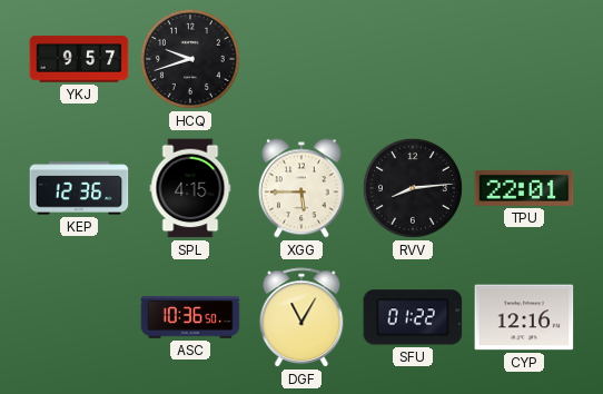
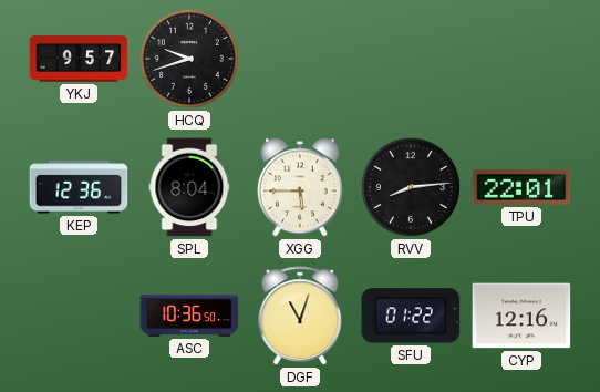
SPL: 4:15 -> 8:04 (189, 187)
DGF: 11:05 -> 11:03 (300, 317)
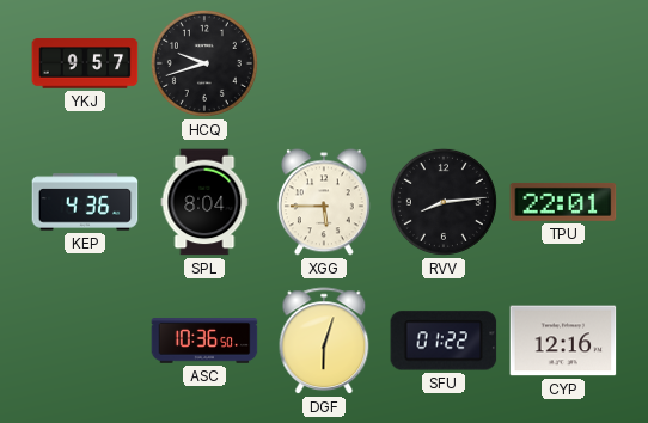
KEP: 12:36 -> 4:36 (85, 202)
DGF: 11:03 -> 6:03 (324, 342)
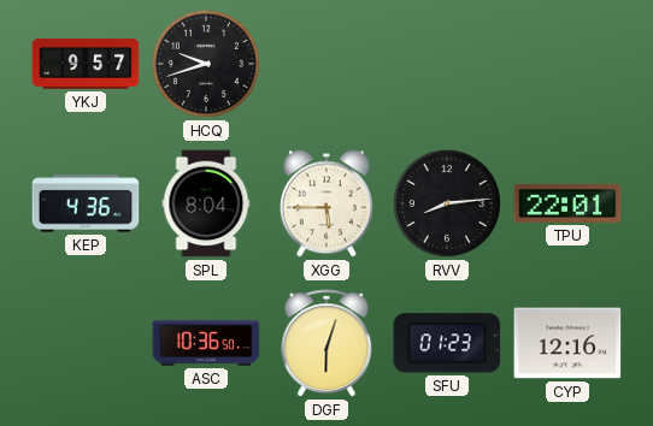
SFU: 01:22 -> 01:23 (447, 343)
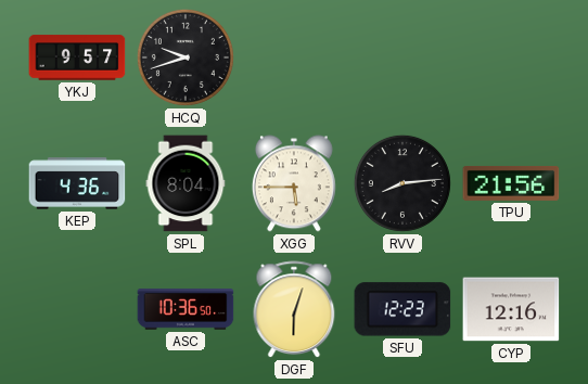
TPU: 22:01 -> 21:56 (511, 183)
SFU: 01:23 -> 12:23 (402, 309)
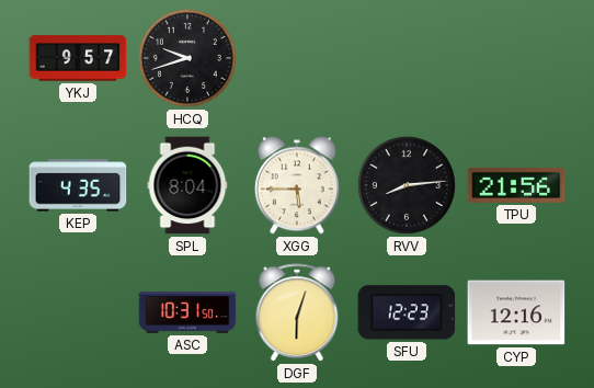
KEP: 4:36 -> 4:35 (78, 185)
ASC: 10:36 -> 10:31 (187, 312)
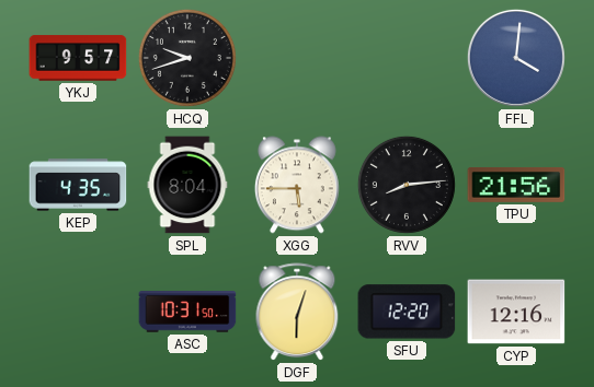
FFL: none -> 4:01 (516, 58)
SFU: 12:23 -> 12:20 (407, 312)
